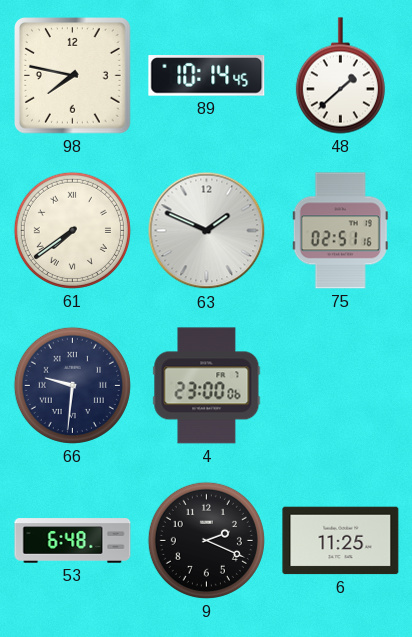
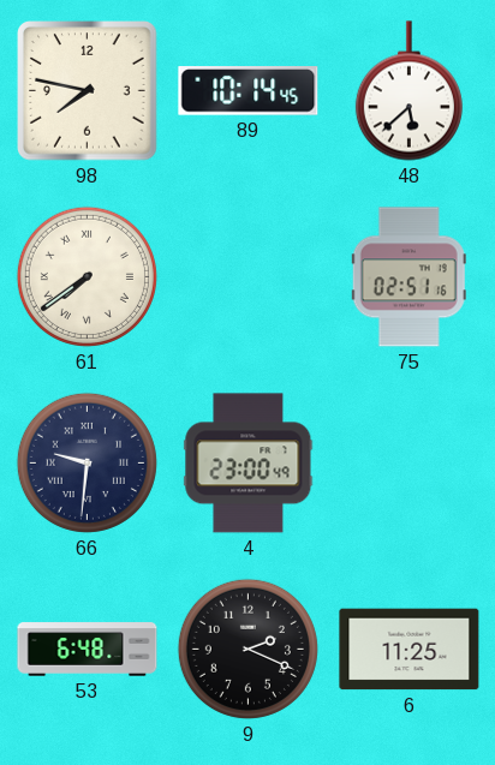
48: 1:38 -> 5:38 (408, 91)
63: 1:49 -> none (207, 231)
4: 23:00:06 -> 23:00:49 (249, 464)
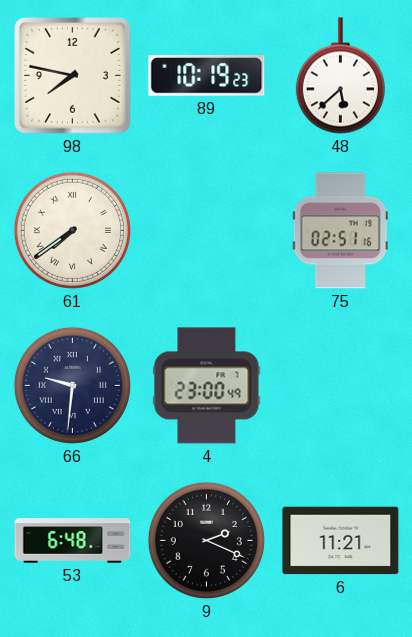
89: 10:14 -> 10:19 (207, 76)
6: 11:25 -> 11:21 (341, 541)
